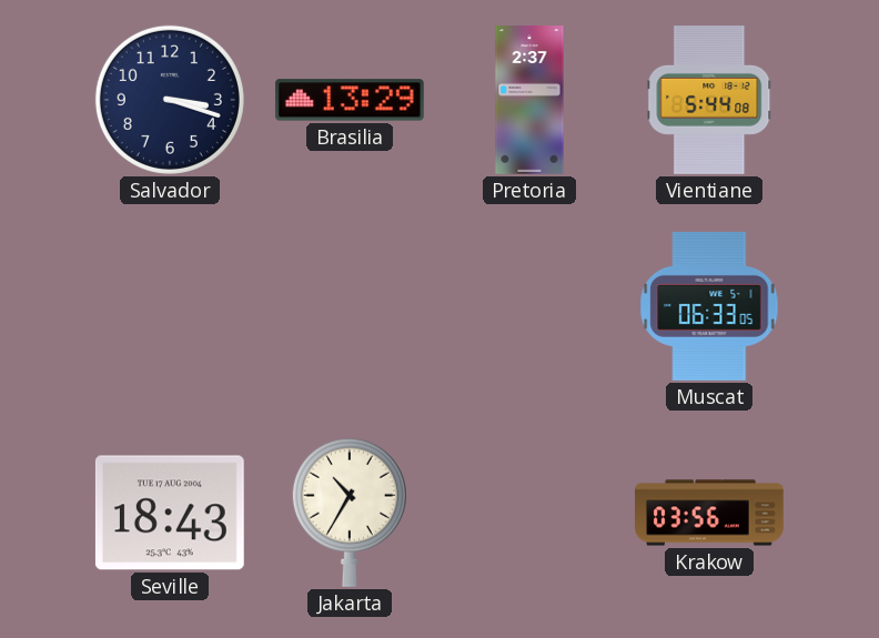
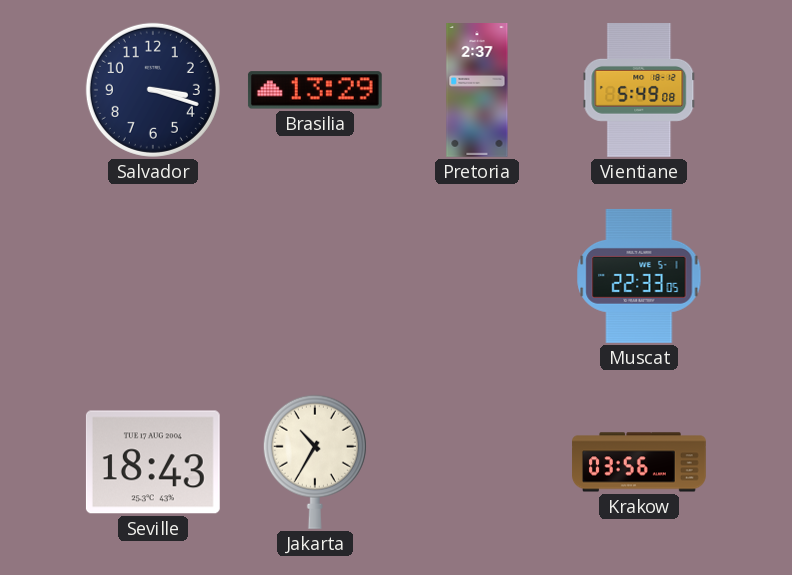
Vientiane: 5:44 -> 5:49 (639, 91)
Muscat: 06:33 -> 22:33 (639, 276)
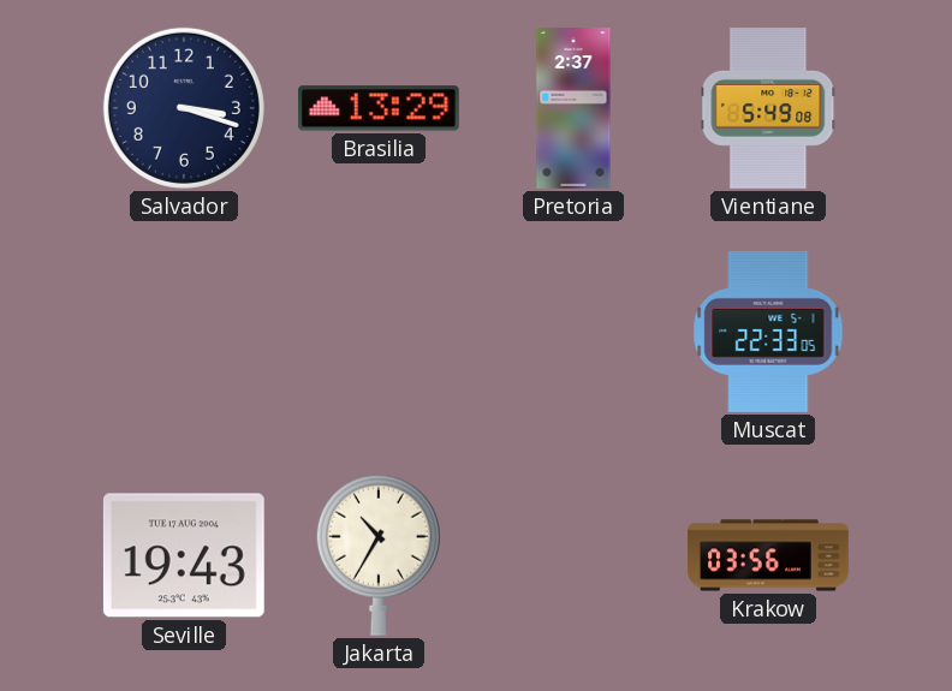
Seville: 18:43 -> 19:43 (184, 555)
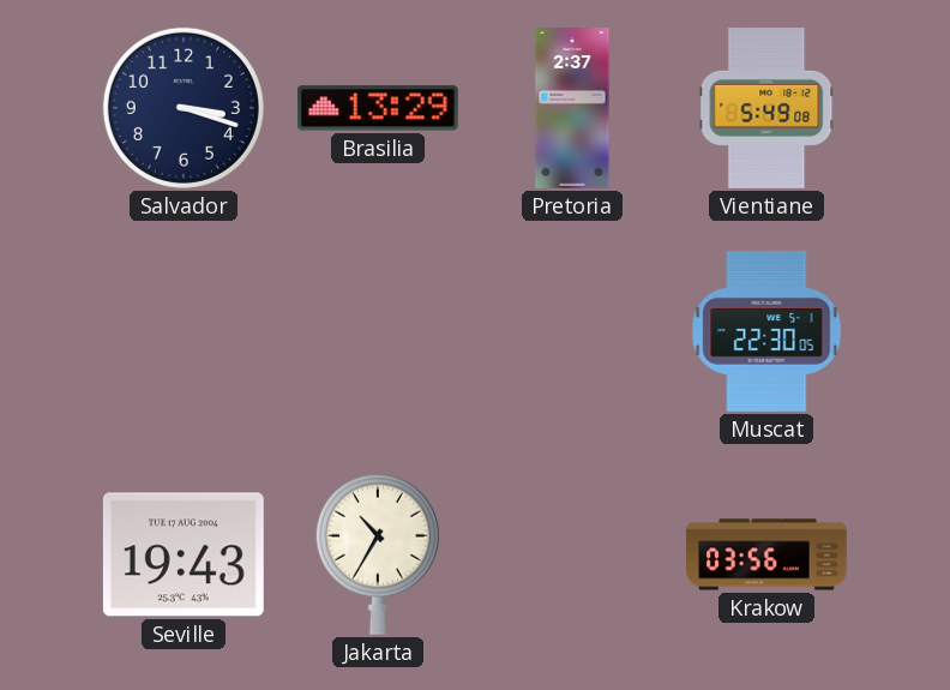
Muscat: 22:33 -> 22:30 (766, 331)
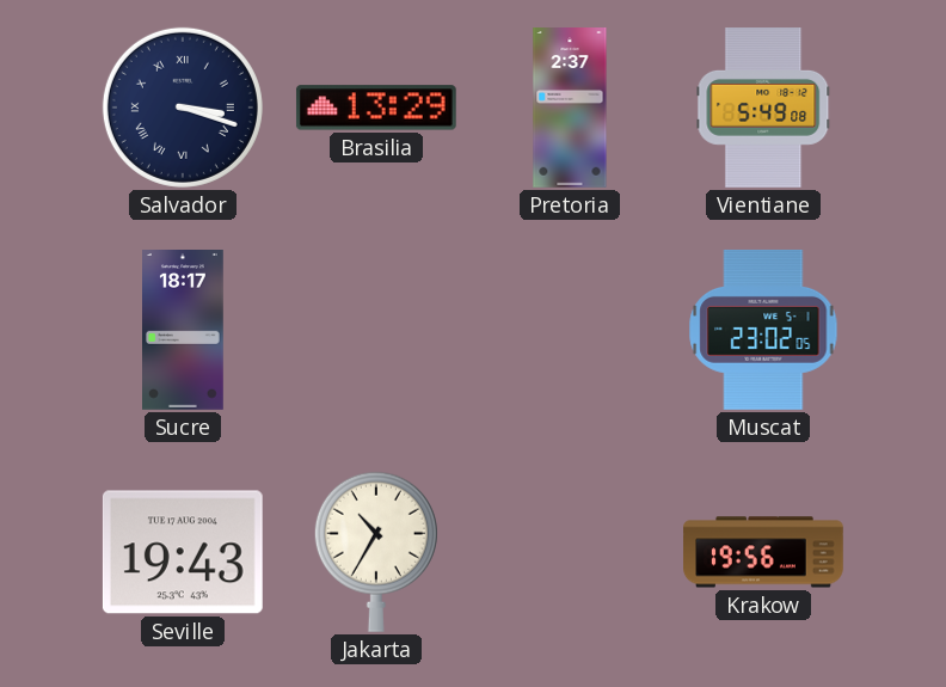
Salvador numerals: Arabic -> Roman (183, 108)
Sucre: none -> 18:17 (184, 331)
Muscat: 22:30 -> 23:02 (763, 330)
Krakow: 03:56 -> 19:56 (763, 552)
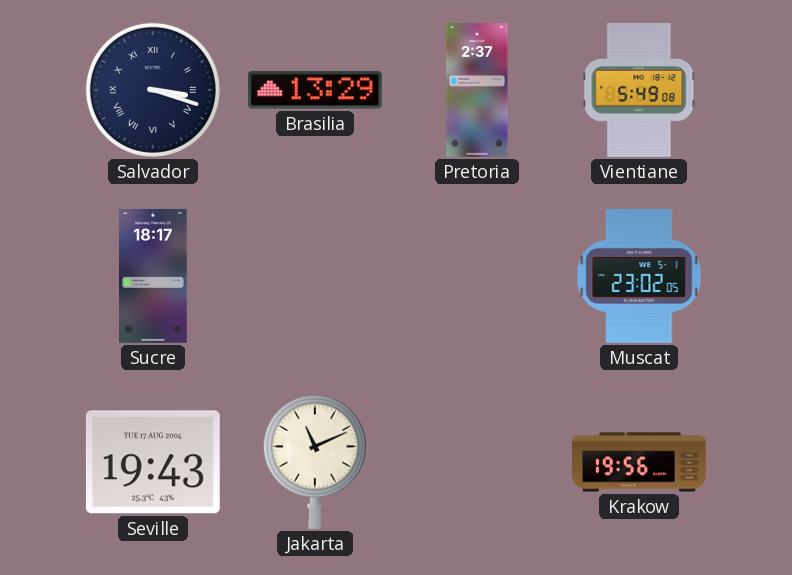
Jakarta: 10:35 -> 11:11 (315, 462)
